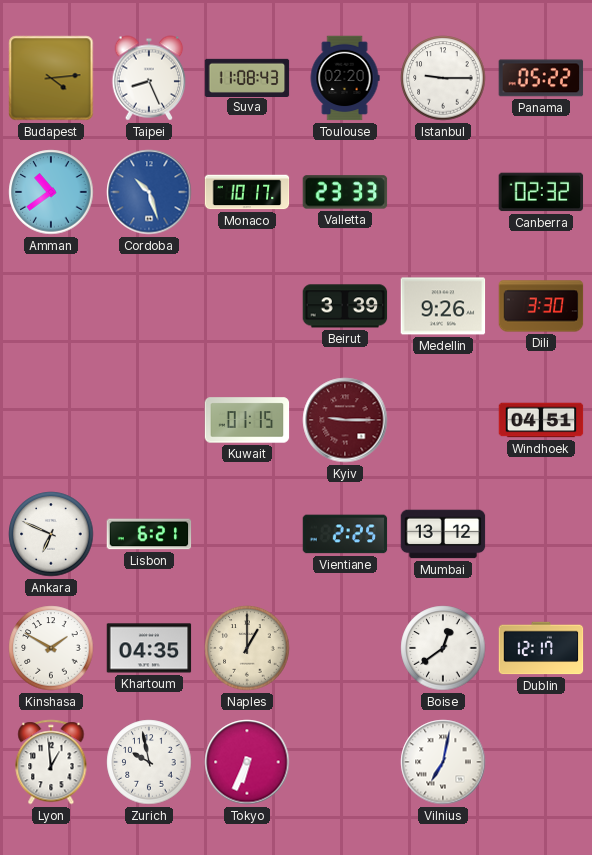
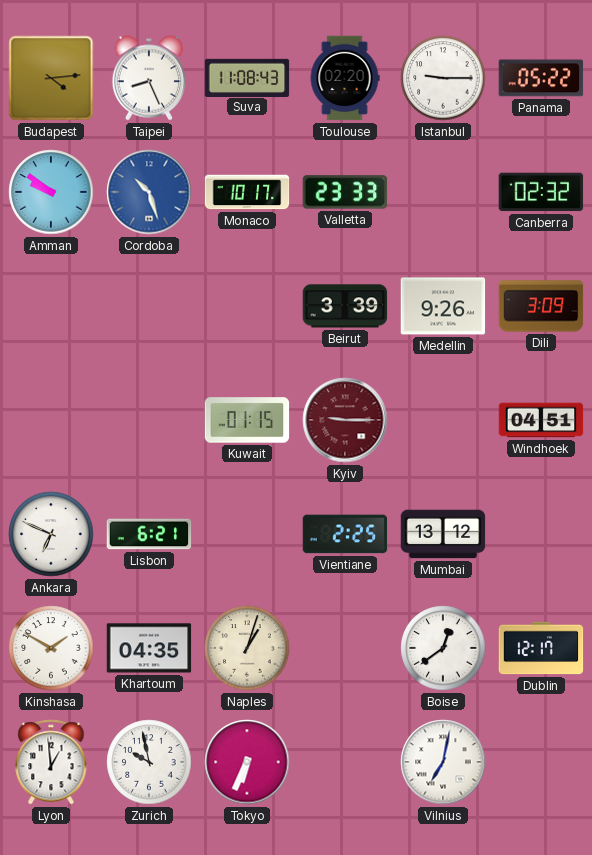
Amman: 10:39 -> 9:51 (51, 192)
Dili: 3:30 -> 3:09 (541, 306)
Naples: 1:00 -> 1:03 (247, 648)
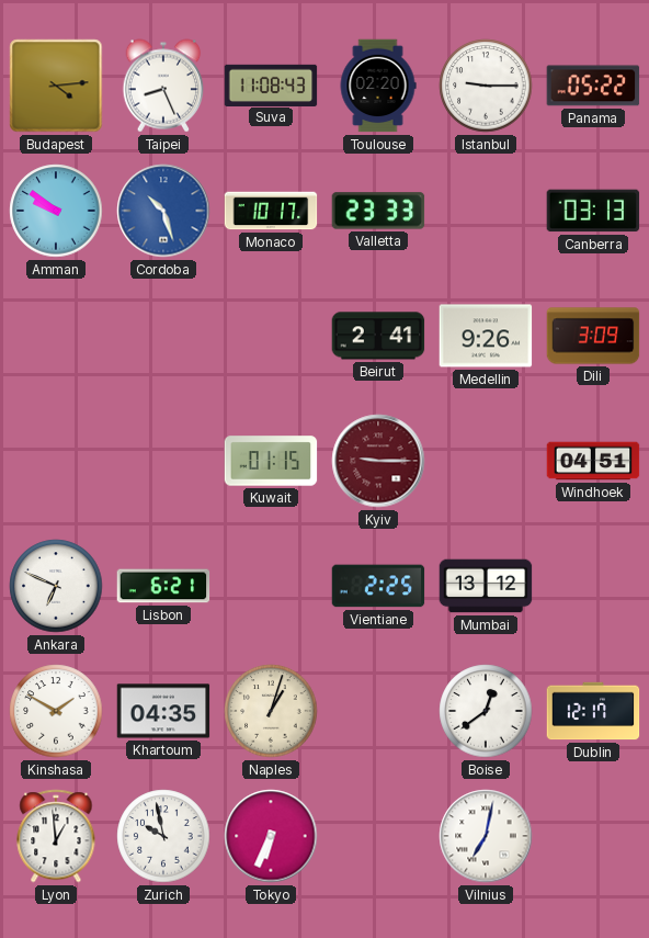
Canberra: 02:32 -> 03:13 (593, 211)
Beirut: 3:39 -> 2:41 (378, 336)
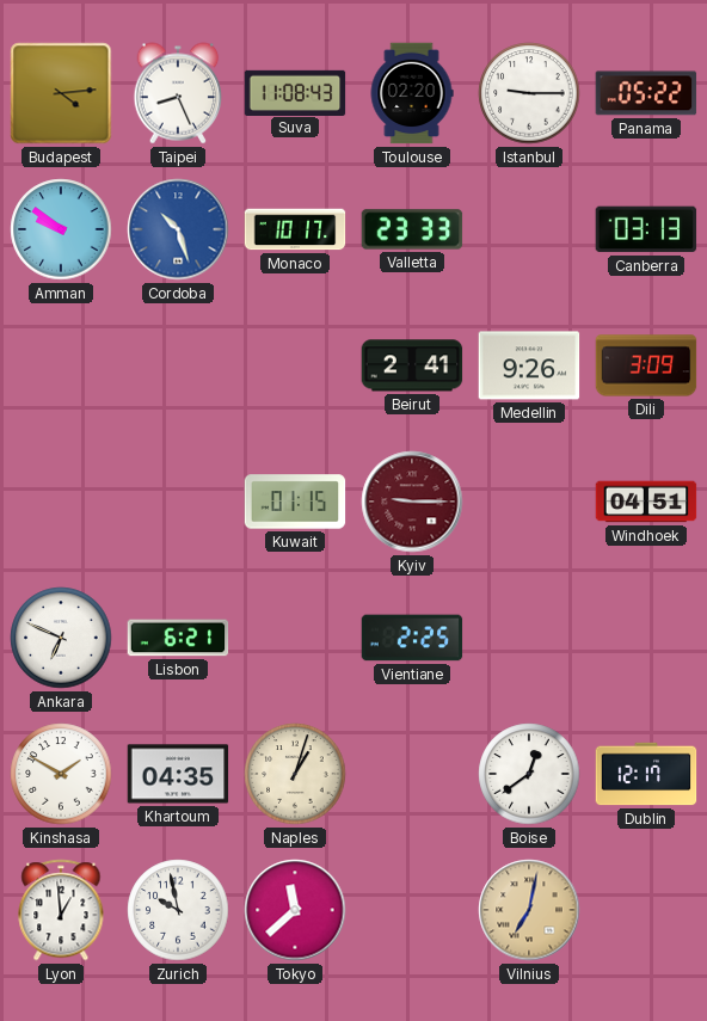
Mumbai: 13:12 -> none (486, 586)
Tokyo: 6:34 -> 11:38 (295, 910)
Vilnius dial: white -> champagne (529, 910)
